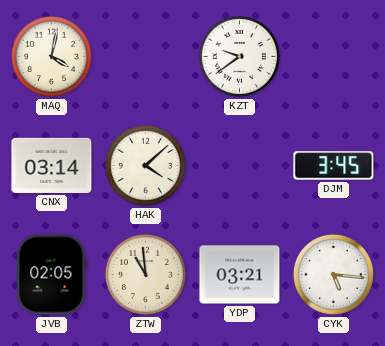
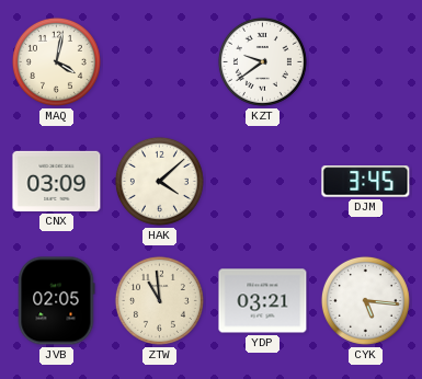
CNX: 03:14 -> 03:09 (57, 181)
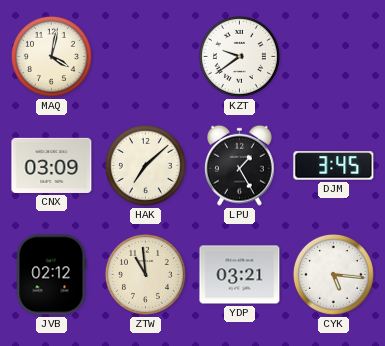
HAK: 4:08 -> 7:08 (145, 165)
LPU: none -> 1:25 (240, 165)
JVB: 02:05 -> 02:12 (51, 275)
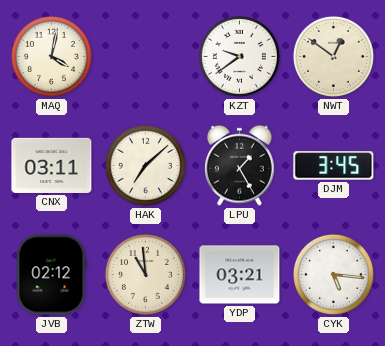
NWT: none -> 12:51 (333, 56)
CNX: 03:09 -> 03:11 (52, 165)
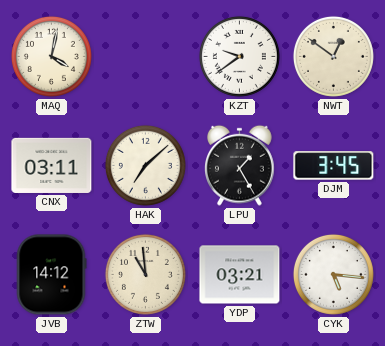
JVB: 02:12 -> 14:12 (51, 275)
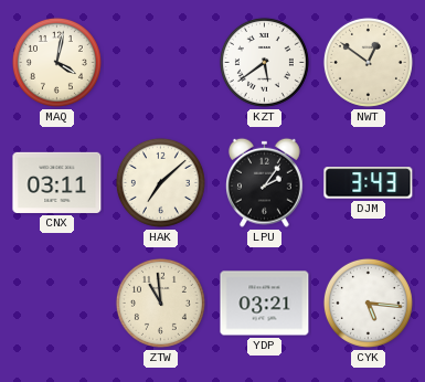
KZT: 9:39 -> 5:39 (264, 62)
LPU: 1:25 -> 2:06 (265, 182)
DJM: 3:45 -> 3:43 (369, 183)
JVB: 14:12 -> none (51, 275)
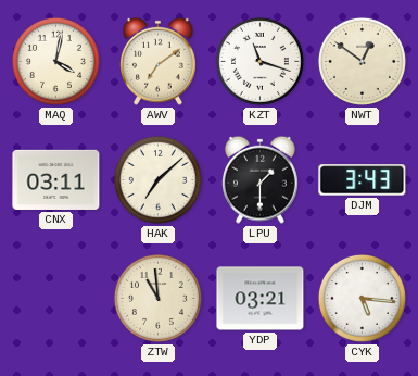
AWV: none -> 7:09 (159, 61)
KZT: 5:39 -> 11:18 (259, 61)
LPU: 2:06 -> 1:30 (261, 179)
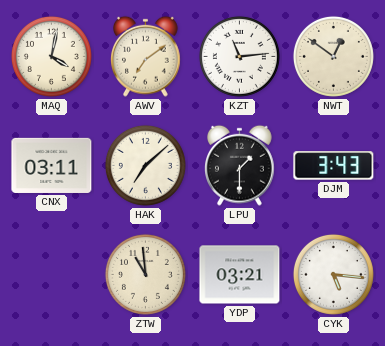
KZT: 11:18 -> 11:14 (239, 56)
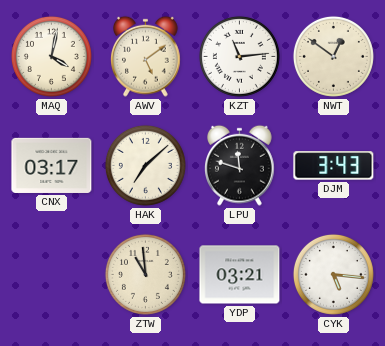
AWV: 7:09 -> 5:09 (146, 56)
CNX: 03:11 -> 03:17 (52, 165)
LPU: 1:30 -> 11:48 (240, 165)
